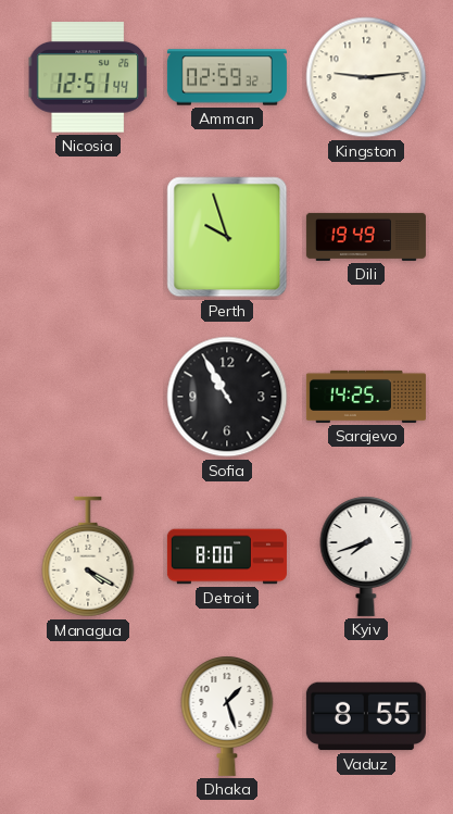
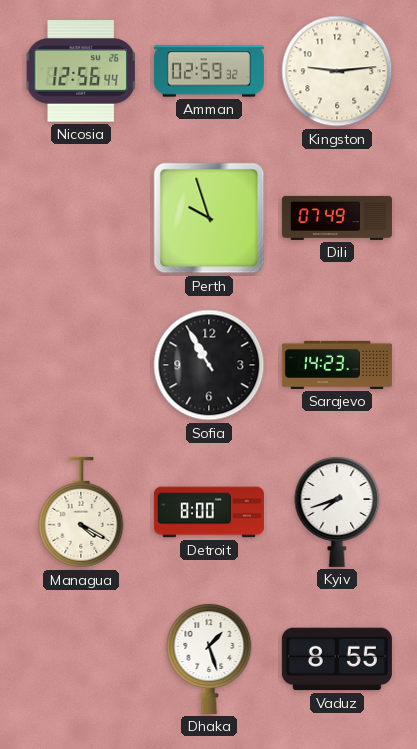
Nicosia: 12:51 -> 12:56 (81, 71)
Dili: 19:49 -> 07:49 (337, 218)
Sarajevo: 14:25 -> 14:23 (337, 365)
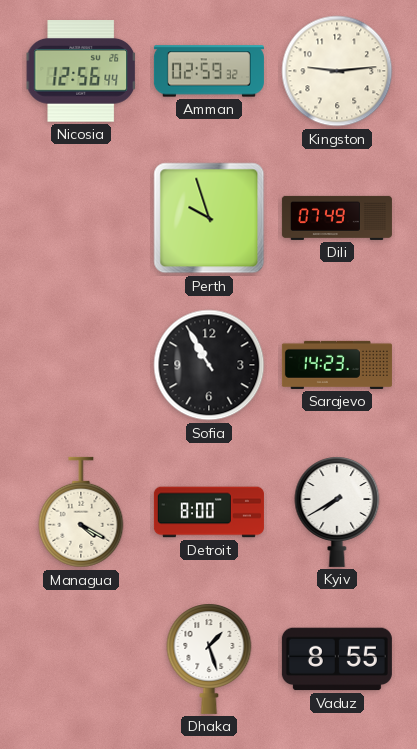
Kyiv: 7:42 -> 7:40 (337, 512)
